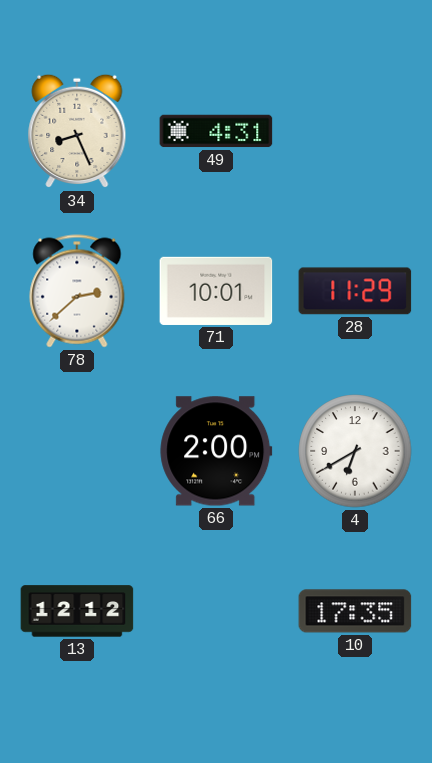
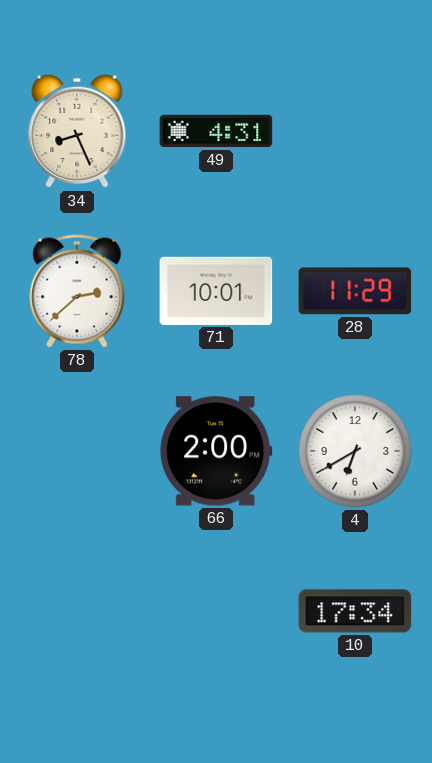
13: 12:12 -> none (77, 611)
10: 17:35 -> 17:34 (355, 611)
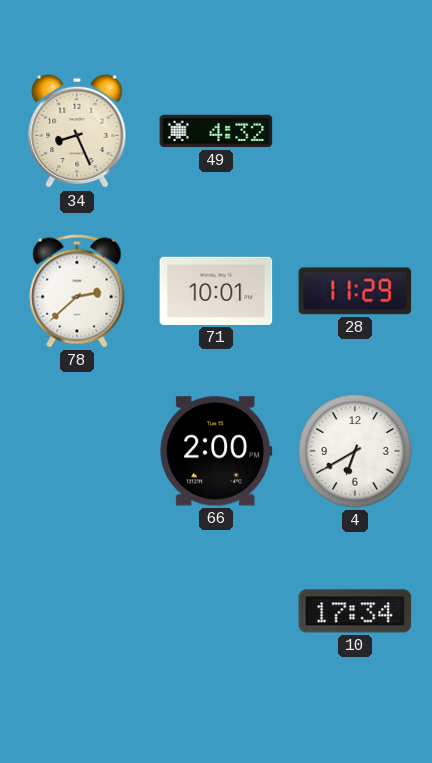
49: 4:31 -> 4:32 (216, 131)
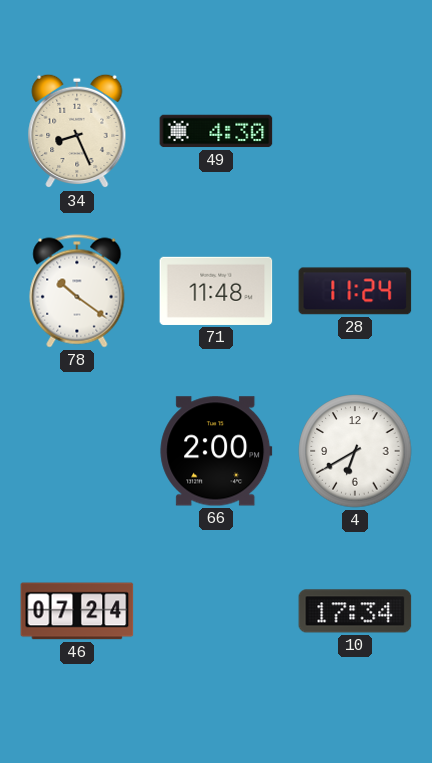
49: 4:32 -> 4:30 (216, 131)
78: 2:38 -> 10:21 (77, 291)
71: 10:01 -> 11:48 (216, 291)
28: 11:29 -> 11:24 (355, 291)
46: none -> 07:24 (77, 611)
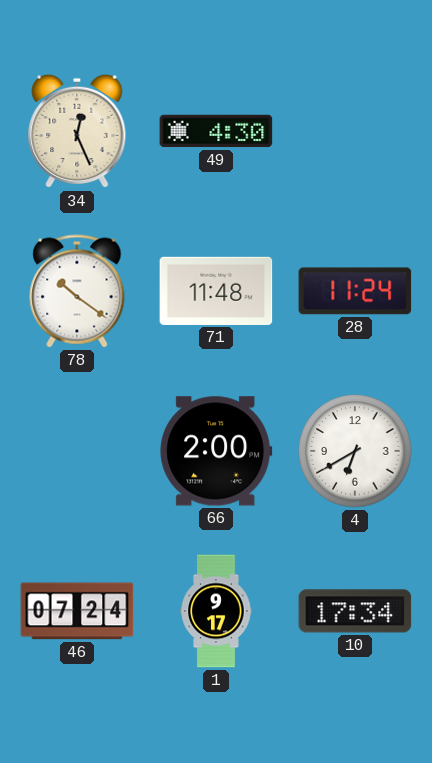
34: 8:26 -> 12:26 (77, 131)
1: none -> 9:17 (216, 611)
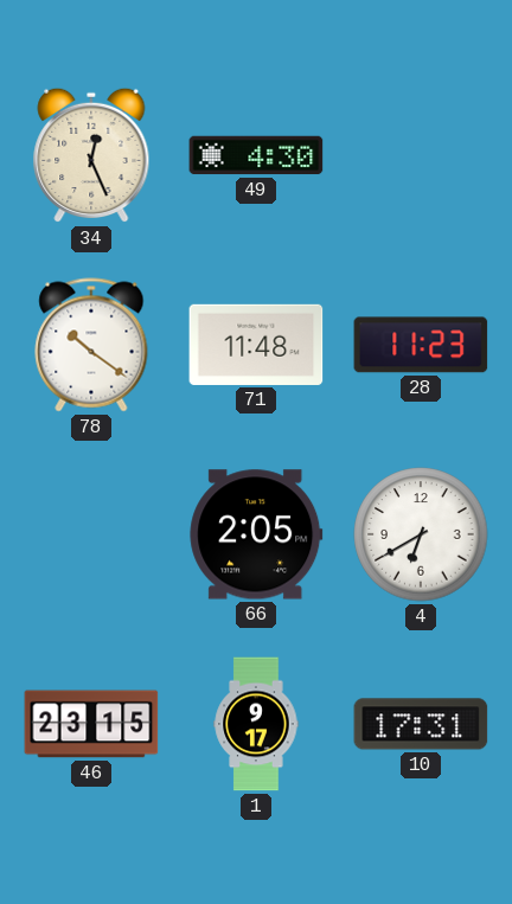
28: 11:24 -> 11:23 (421, 345)
66: 2:00 -> 2:05 (256, 534)
46: 07:24 -> 23:15 (91, 724)
10: 17:34 -> 17:31 (421, 724)
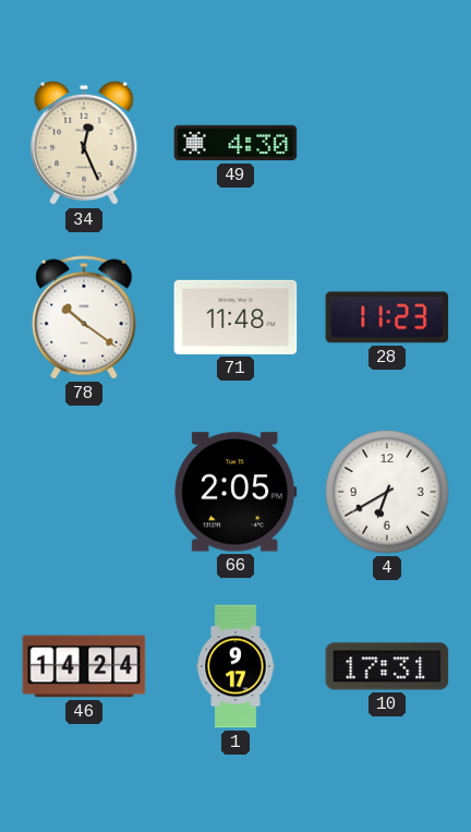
46: 23:15 -> 14:24 (84, 666)
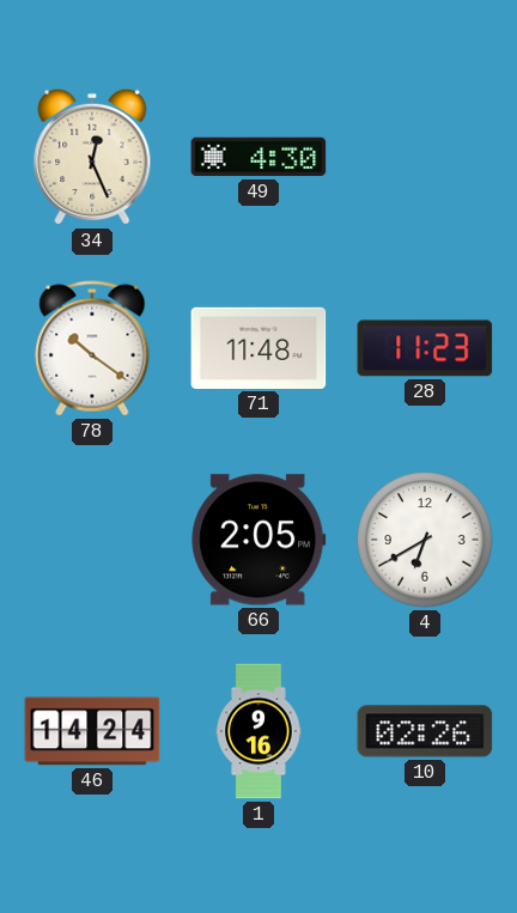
1: 9:17 -> 9:16 (258, 731)
10: 17:31 -> 02:26 (425, 731)
